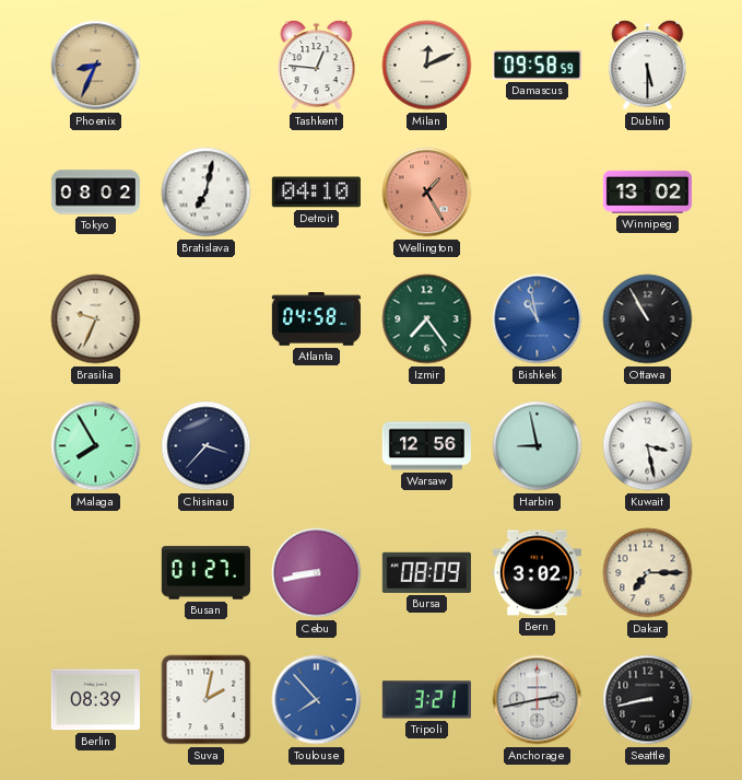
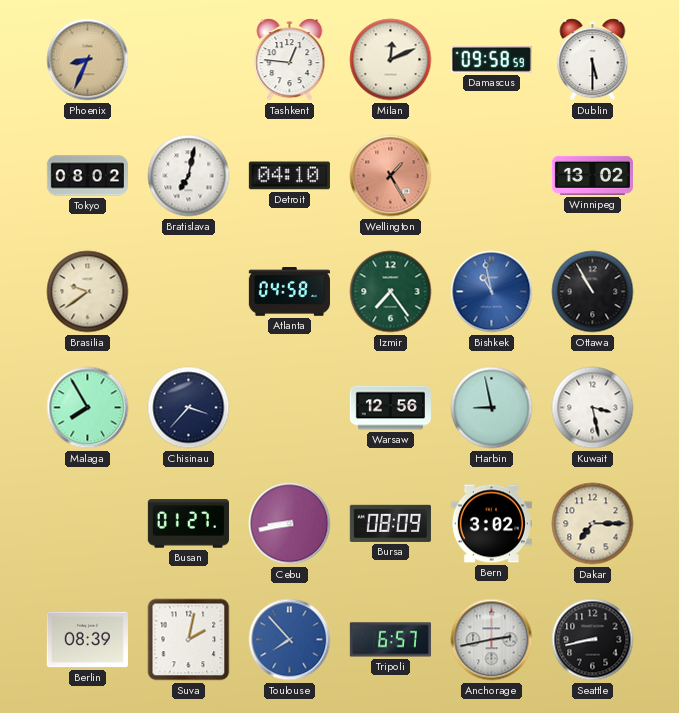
Brasilia: 9:34 -> 9:39 (88, 292)
Tripoli: 3:21 -> 6:57 (390, 640)
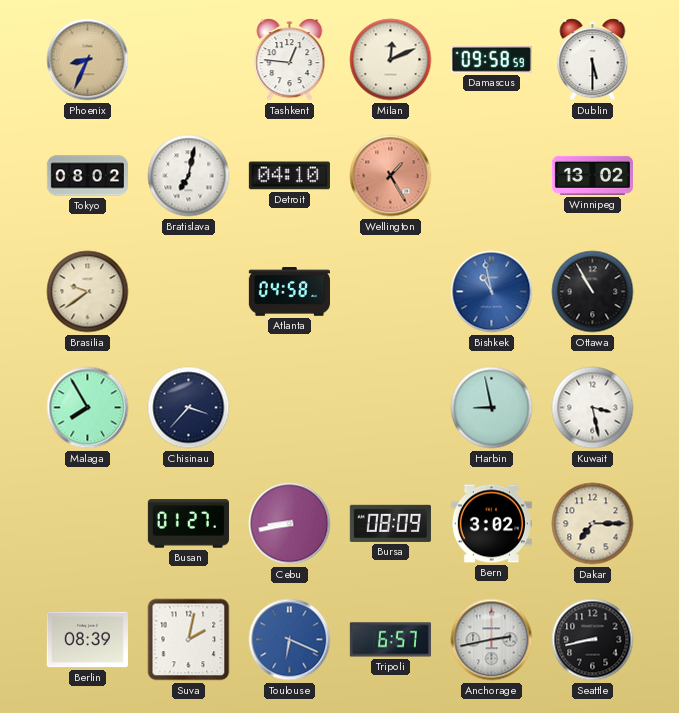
Izmir: 7:24 -> none (391, 292)
Warsaw: 12:56 -> none (390, 408)
Toulouse: 7:53 -> 6:19 (290, 640)
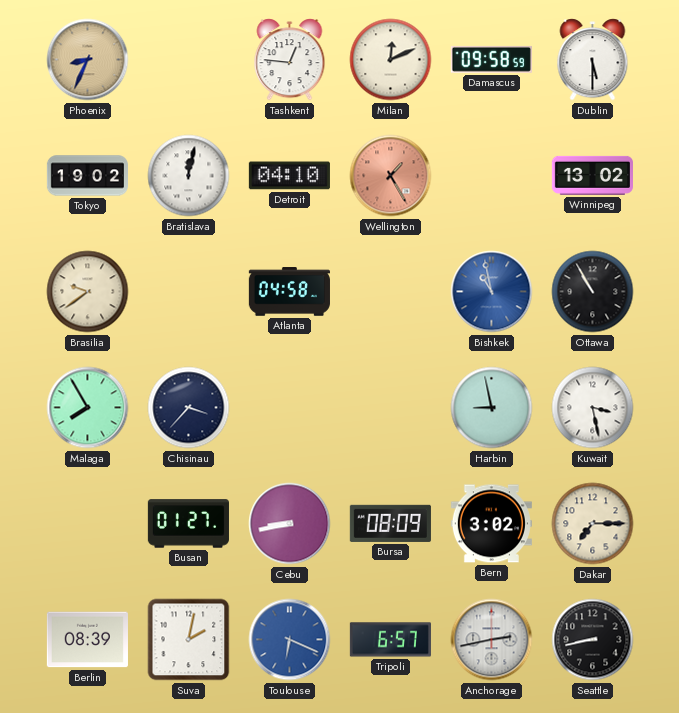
Tokyo: 08:02 -> 19:02 (87, 176)
Bratislava: 7:02 -> 12:02 (189, 176)
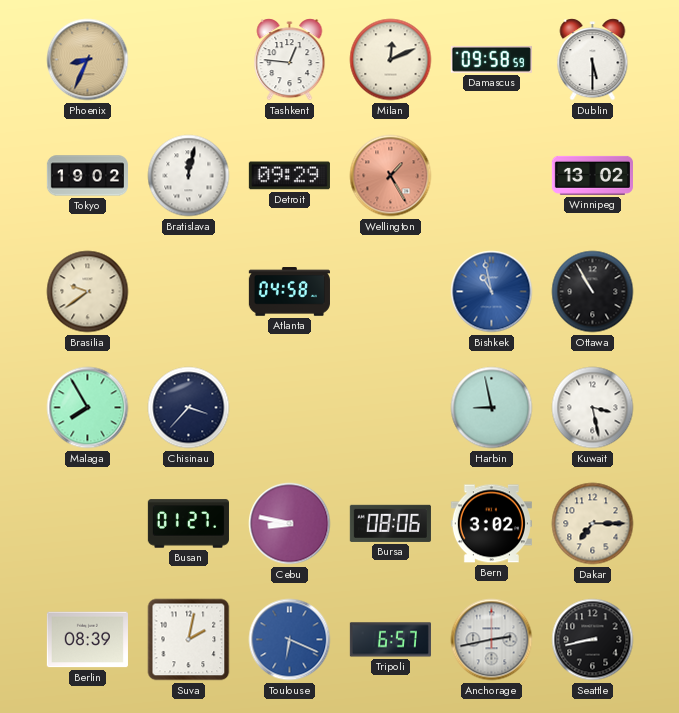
Detroit: 04:10 -> 09:29 (289, 176)
Cebu: 8:43 -> 8:47 (290, 524)
Bursa: 08:09 -> 08:06 (390, 523)
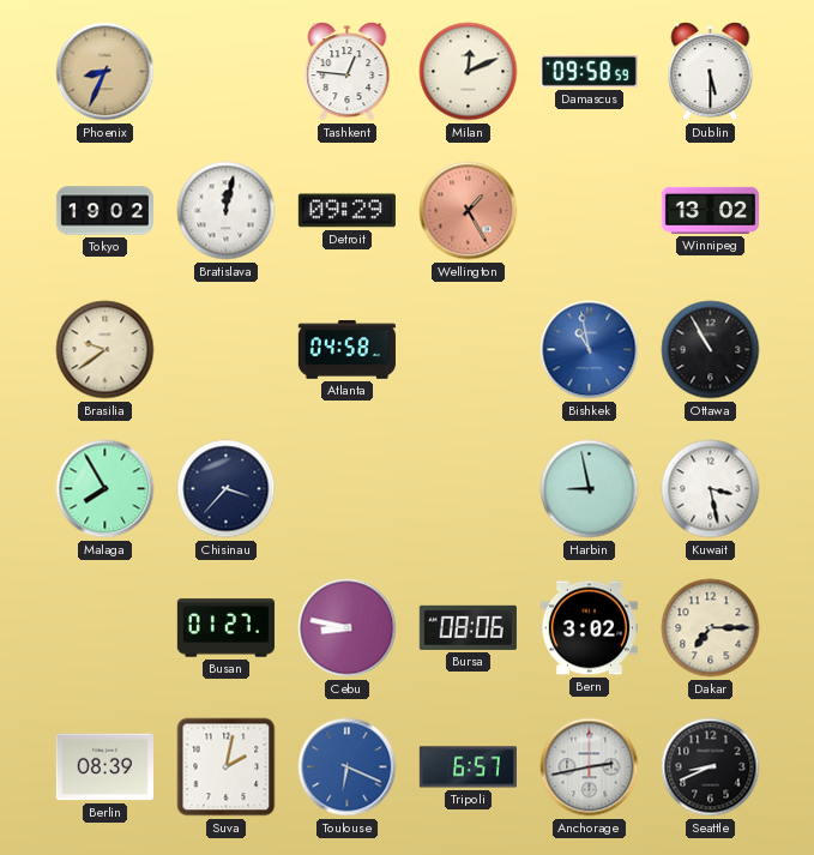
Seattle: 8:43 -> 8:41 (711, 767)
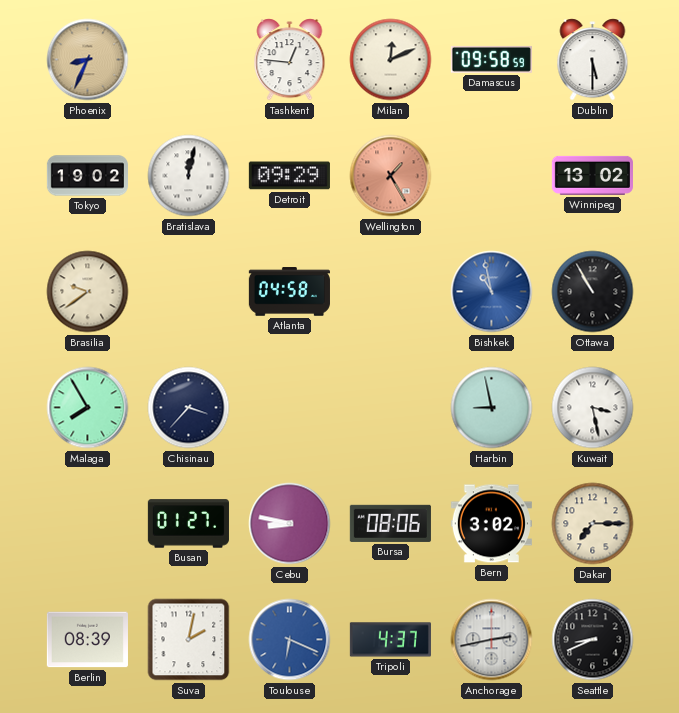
Tripoli: 6:57 -> 4:37 (390, 640)
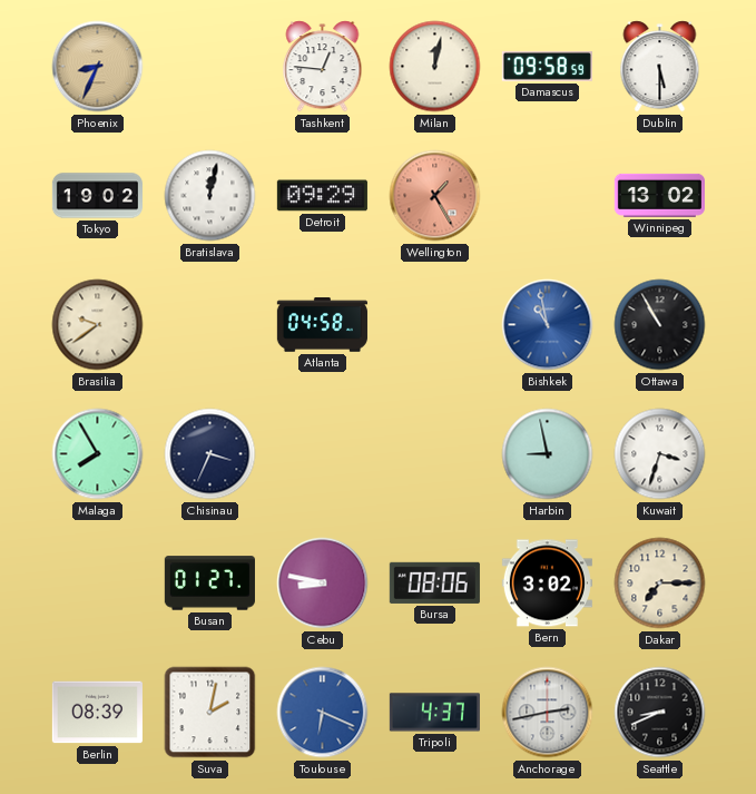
Milan: 12:11 -> 12:02 (435, 67)
Chisinau: 3:37 -> 3:34 (210, 454)
Kuwait: 3:28 -> 3:33 (660, 454)
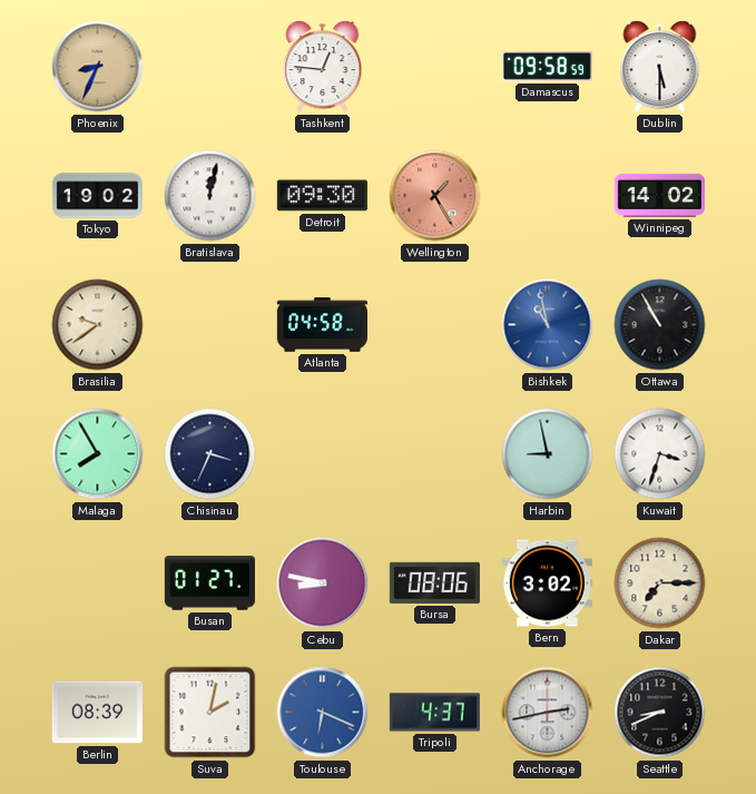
Milan: 12:02 -> none (435, 67)
Detroit: 09:29 -> 09:30 (322, 196)
Winnipeg: 13:02 -> 14:02 (659, 195)
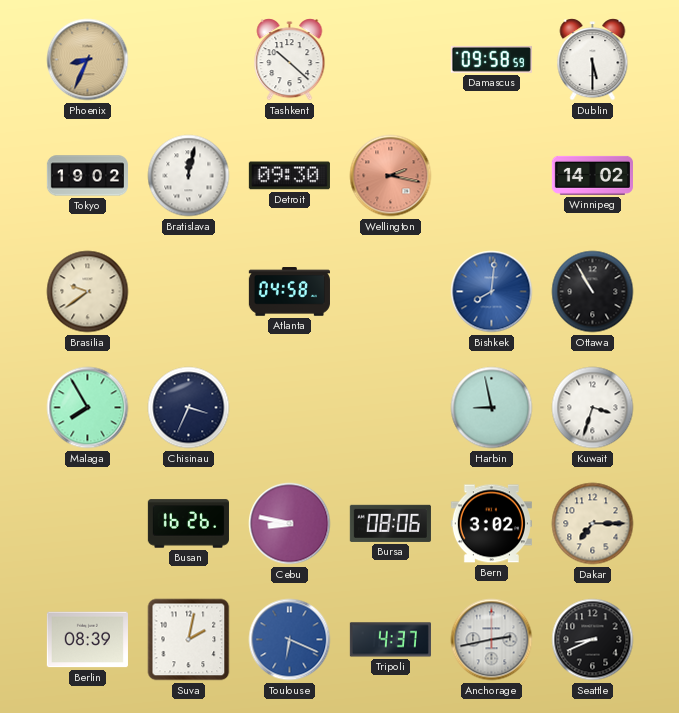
Tashkent: 12:46 -> 10:22 (290, 60)
Wellington: 1:25 -> 2:17 (391, 176)
Bishkek: 10:58 -> 8:01 (492, 292)
Busan: 01:27 -> 16:26 (188, 524)
